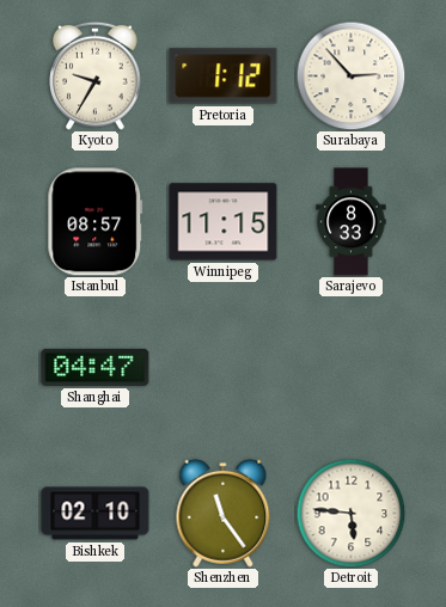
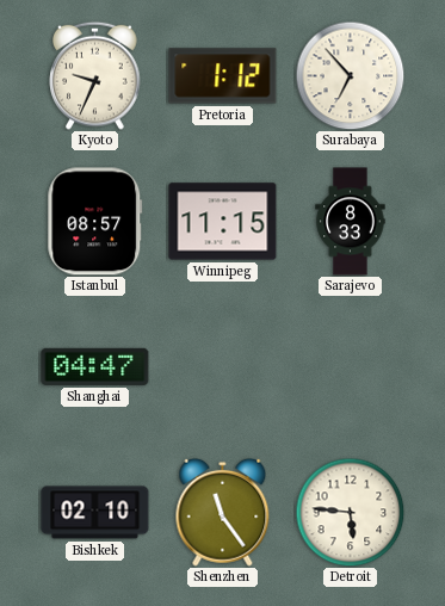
Kyoto: 9:35 -> 9:34 (95, 75)
Surabaya: 2:53 -> 6:53 (350, 75)
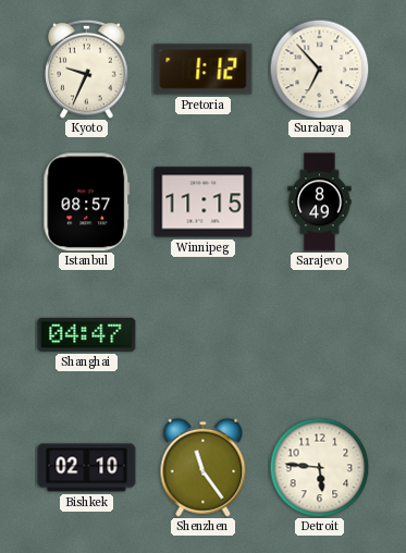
Sarajevo: 8:33 -> 8:49 (320, 202)
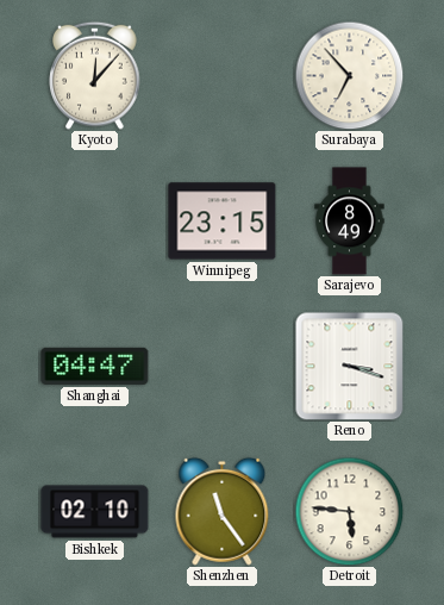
Kyoto: 9:34 -> 12:07 (95, 75)
Pretoria: 1:12 -> none (204, 70)
Istanbul: 08:57 -> none (87, 202)
Winnipeg: 11:15 -> 23:15 (223, 222)
Reno: none -> 3:18 (349, 366)
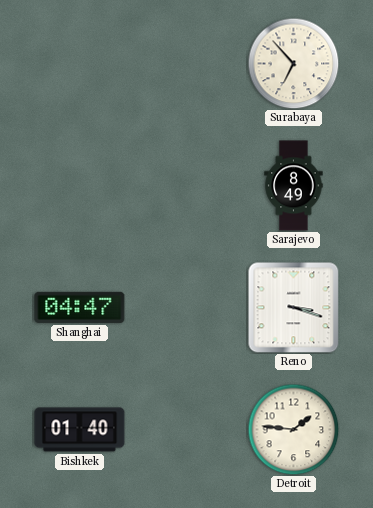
Kyoto: 12:07 -> none (95, 75)
Winnipeg: 23:15 -> none (223, 222)
Bishkek: 02:10 -> 01:40 (80, 430)
Shenzhen: 11:24 -> none (223, 511)
Detroit: 5:46 -> 1:46 (293, 429)
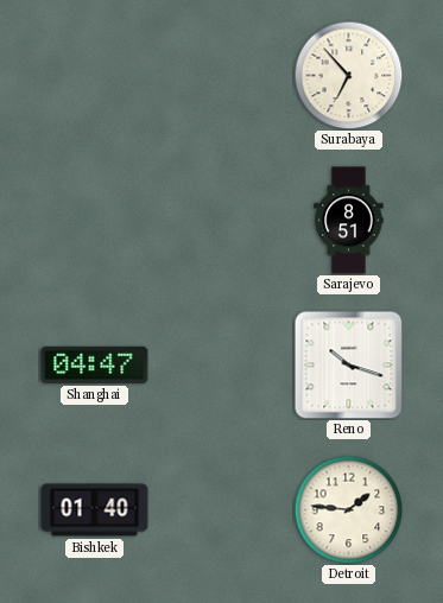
Sarajevo: 8:49 -> 8:51 (349, 221)
Reno: 3:18 -> 10:18 (348, 364)
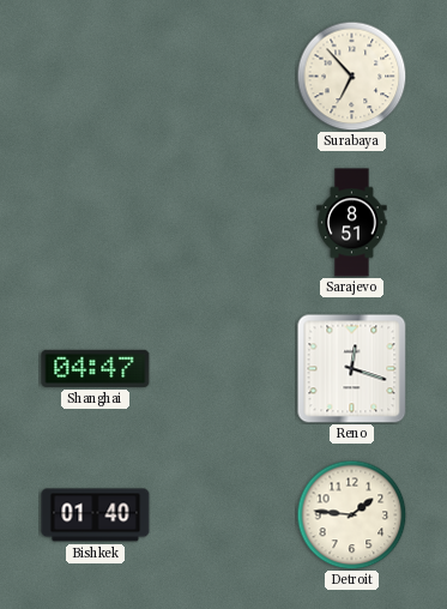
Reno: 10:18 -> 12:18 (351, 368)
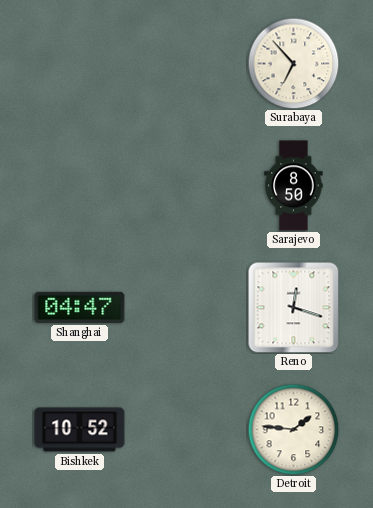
Sarajevo: 8:51 -> 8:50 (294, 186)
Bishkek: 01:40 -> 10:52 (80, 430)
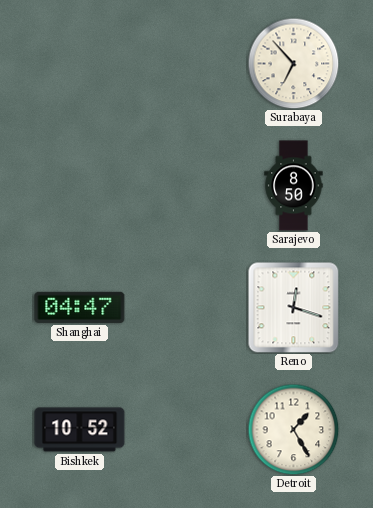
Detroit: 1:46 -> 1:25 (293, 429)
